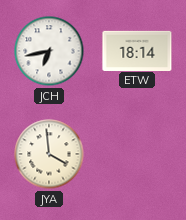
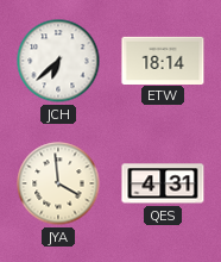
JCH: 6:43 -> 6:38 (58, 61)
QES: none -> 4:31 (163, 183)
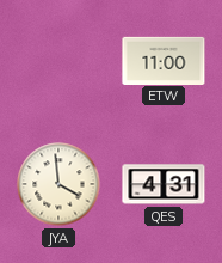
JCH: 6:38 -> none (58, 61)
ETW: 18:14 -> 11:00 (164, 60)
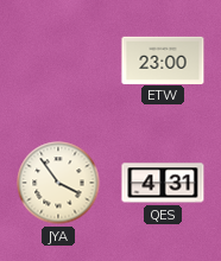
ETW: 11:00 -> 23:00 (163, 59)
JYA: 3:59 -> 3:54 (58, 183)
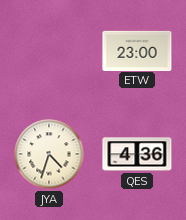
JYA: 3:54 -> 4:33 (49, 154)
QES: 4:31 -> 4:36 (137, 154)
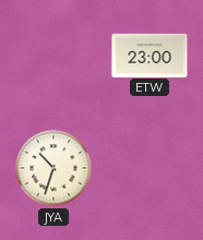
JYA: 4:33 -> 10:33 (53, 168)
QES: 4:36 -> none (137, 154)
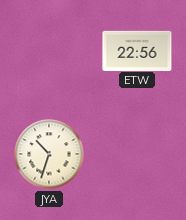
ETW: 23:00 -> 22:56 (137, 50)
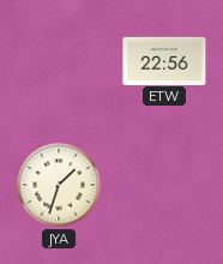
JYA: 10:33 -> 1:33 (59, 185)
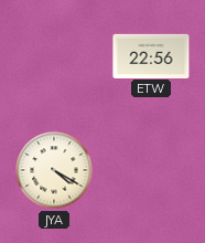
JYA: 1:33 -> 4:20 (54, 170)
